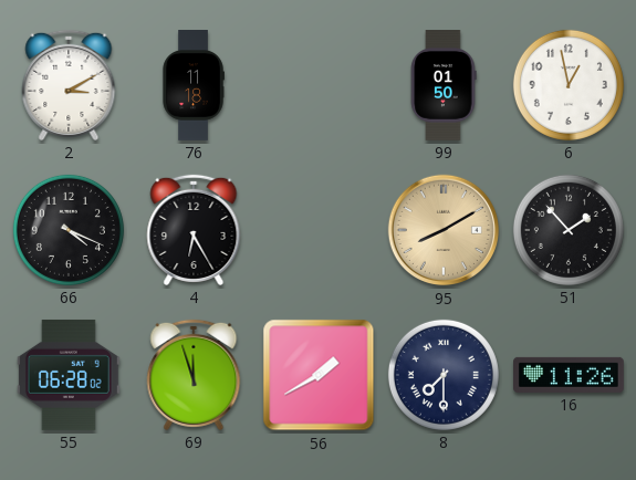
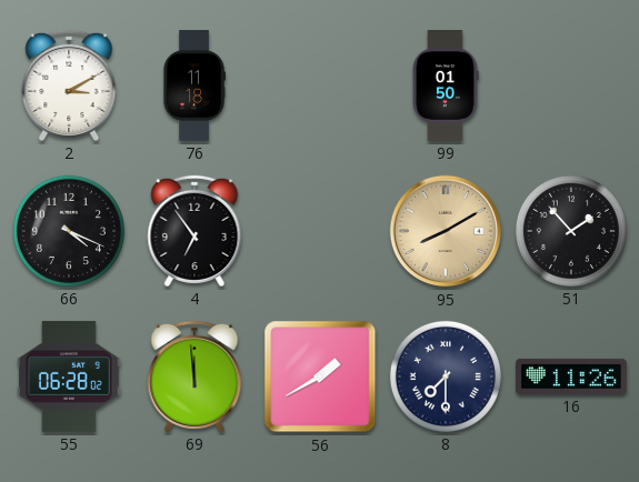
6: 12:58 -> none (569, 85)
4: 6:25 -> 6:54 (194, 231)
69: 11:57 -> 11:59 (194, 376)
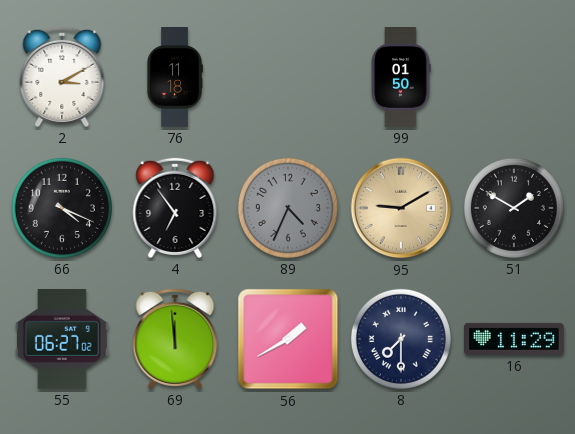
89: none -> 4:34 (288, 208)
95: 8:10 -> 9:10 (401, 208)
51: 1:53 -> 1:50 (514, 208)
55: 06:28 -> 06:27 (62, 339)
16: 11:26 -> 11:29 (515, 339)
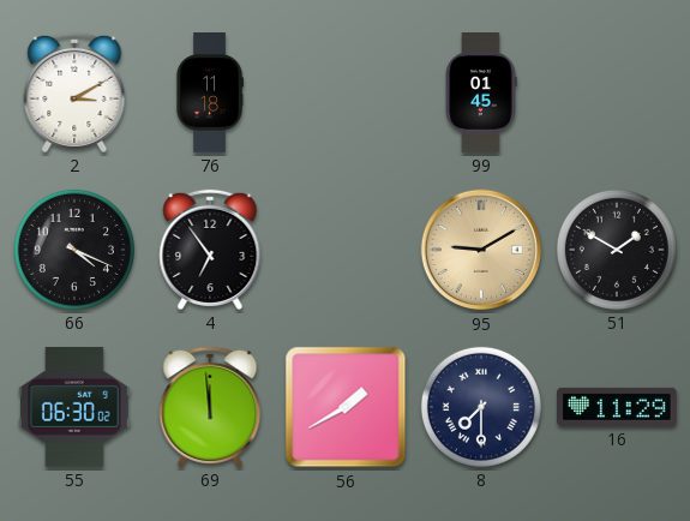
99: 01:50 -> 01:45 (481, 94)
89: 4:34 -> none (288, 208)
55: 06:27 -> 06:30 (74, 407)
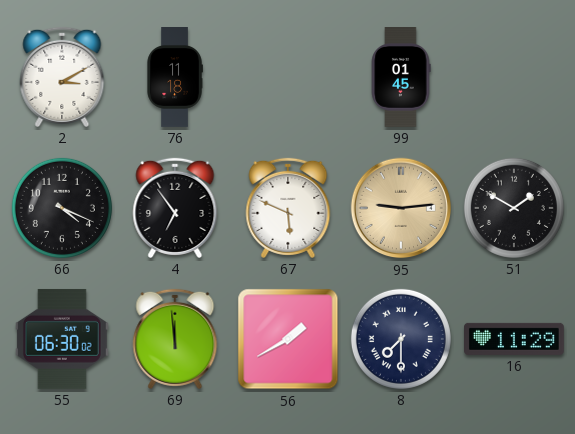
67: none -> 5:49 (288, 208)
95: 9:10 -> 9:14 (401, 208)
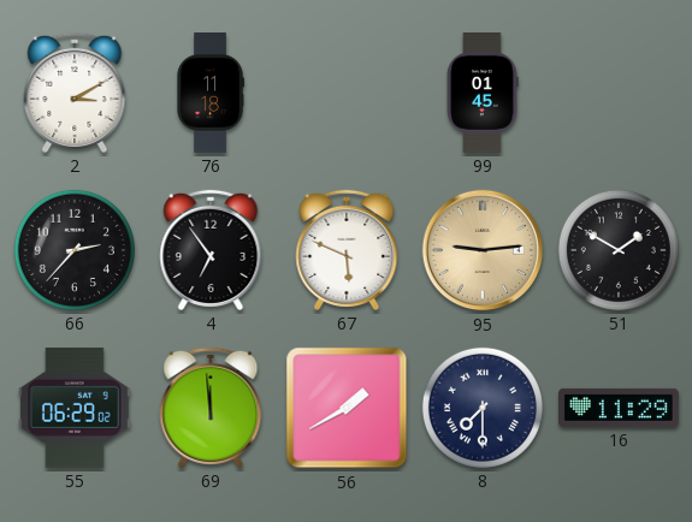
66: 4:19 -> 2:37 (75, 250)
55: 06:30 -> 06:29 (75, 408)
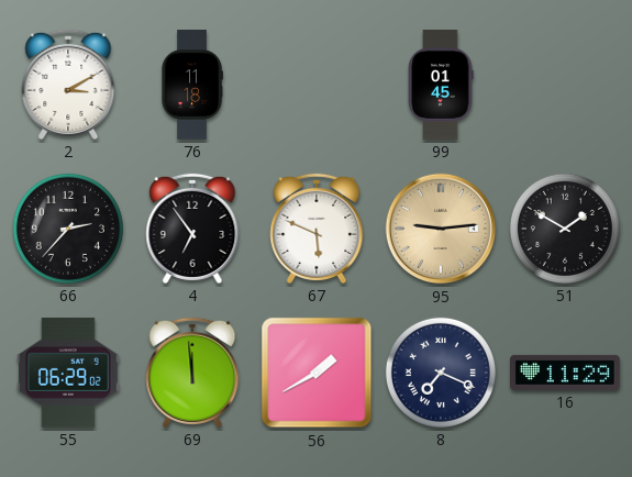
8: 7:30 -> 7:19 (441, 373)
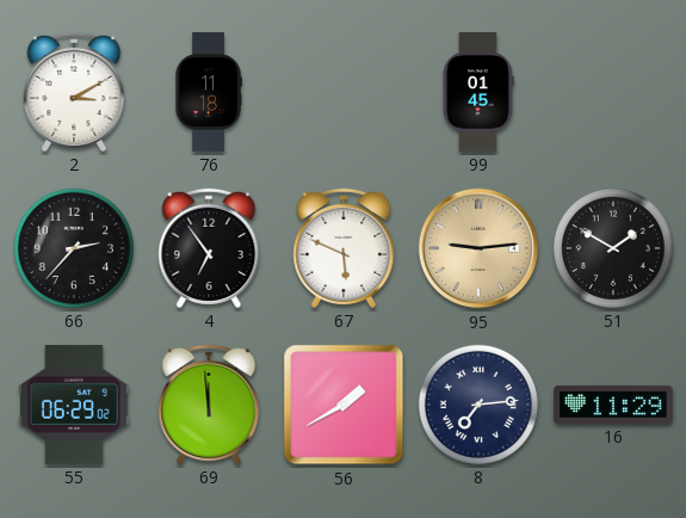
8: 7:19 -> 7:14 (478, 405)
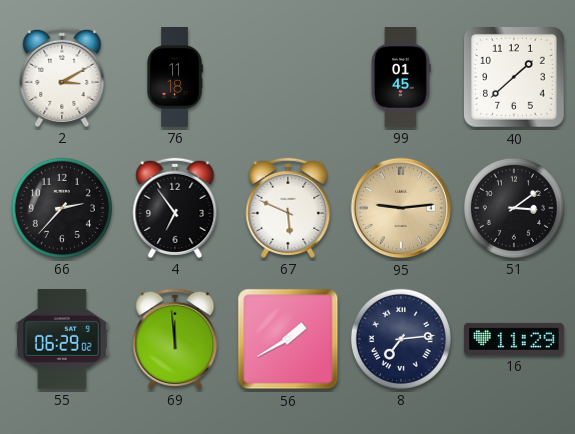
40: none -> 1:38 (514, 77)
51: 1:50 -> 3:09 (514, 208)
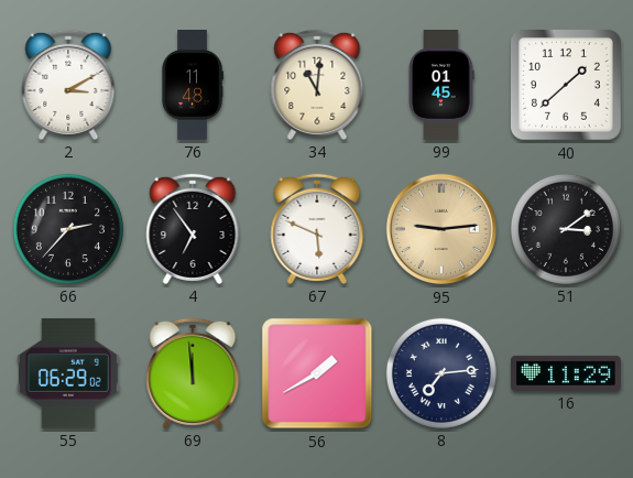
76: 11:18 -> 11:48 (193, 86)
34: none -> 11:01 (317, 85)
